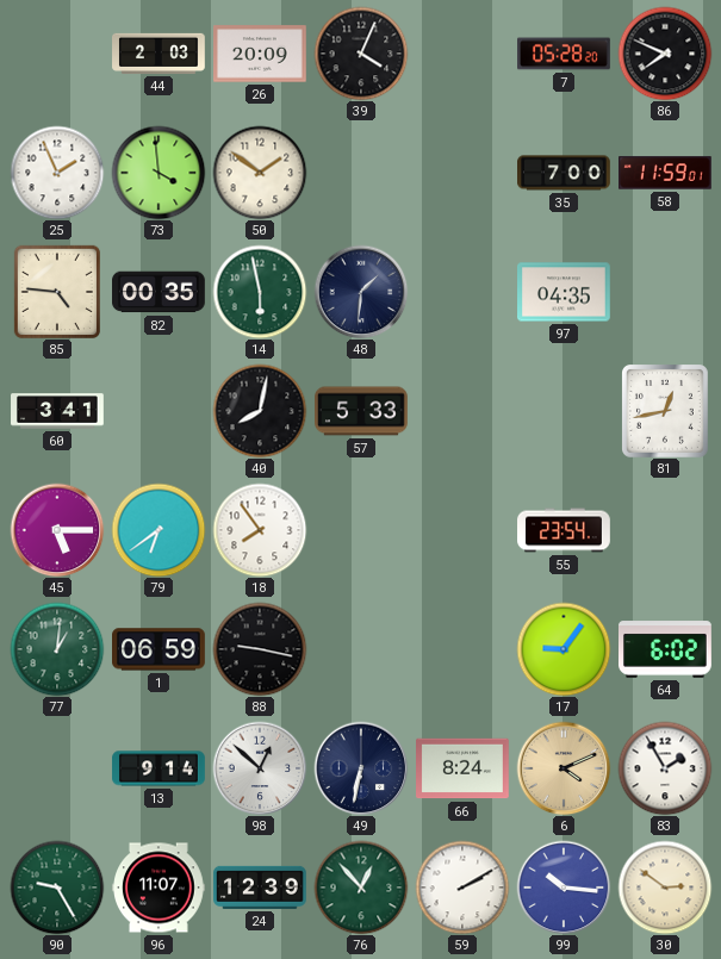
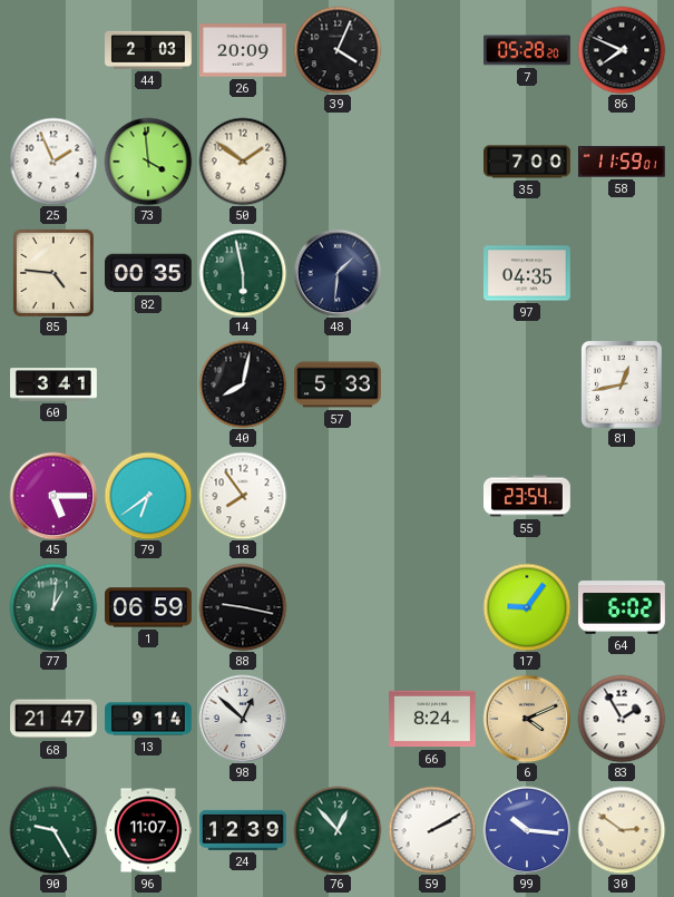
68: none -> 21:47 (53, 719)
49: 6:32 -> none (361, 768)
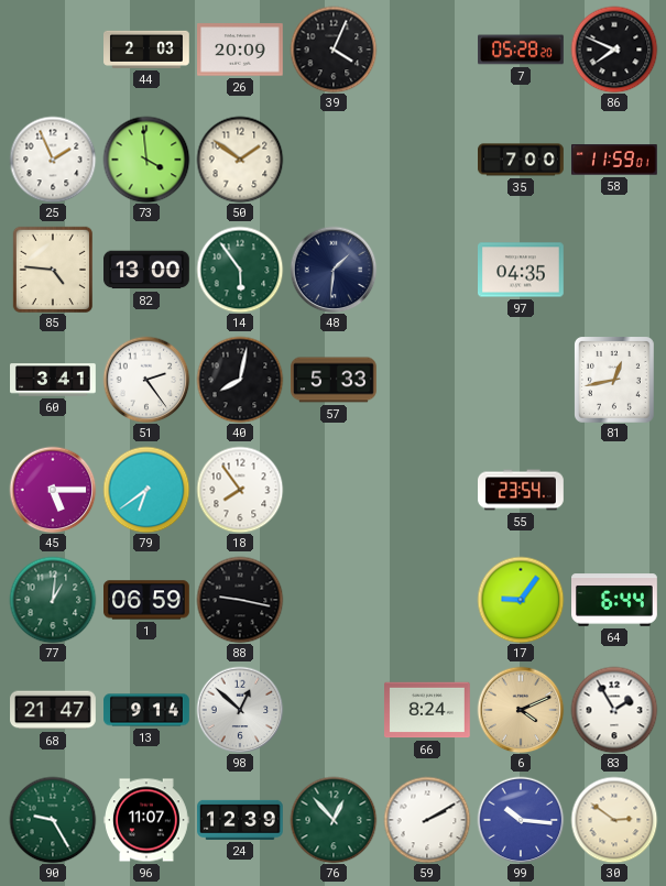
82: 00:35 -> 13:00 (148, 270)
14: 5:58 -> 5:54 (240, 270)
51: none -> 2:24 (146, 380)
64: 6:02 -> 6:44 (615, 600)
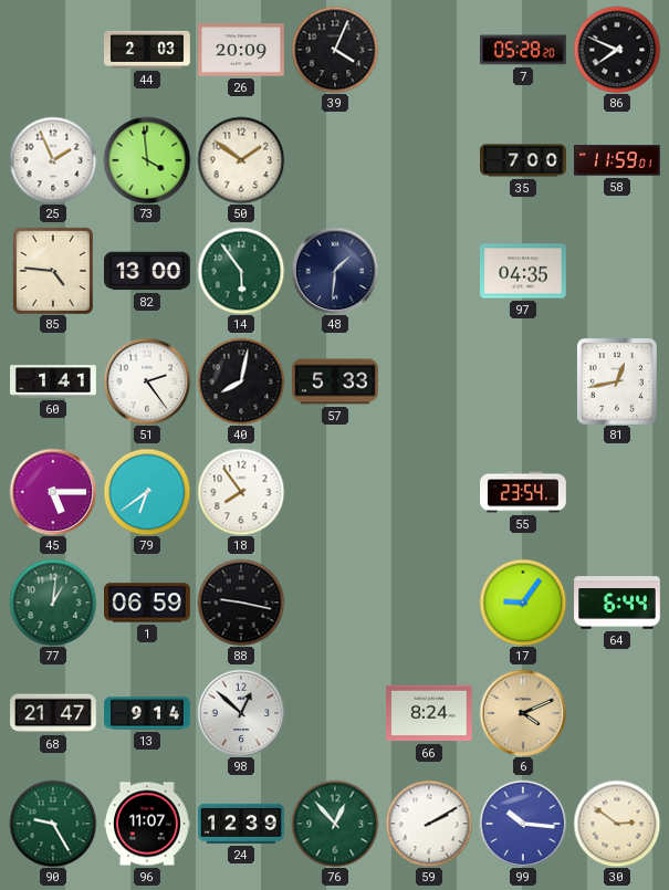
60: 3:41 -> 1:41 (53, 381)
83: 1:55 -> none (614, 710)
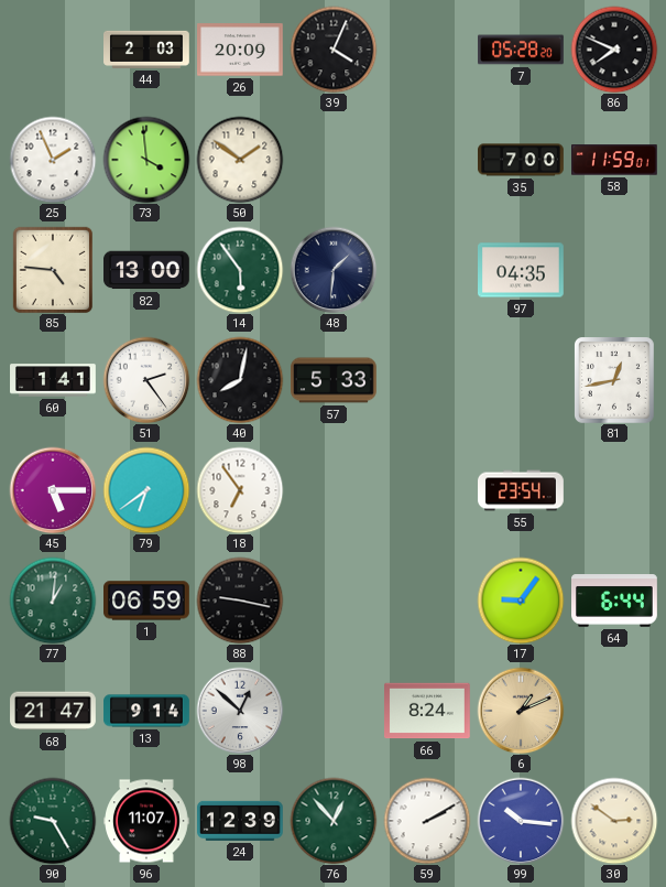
18: 7:54 -> 6:54 (240, 490)
6: 4:11 -> 1:11 (521, 711)
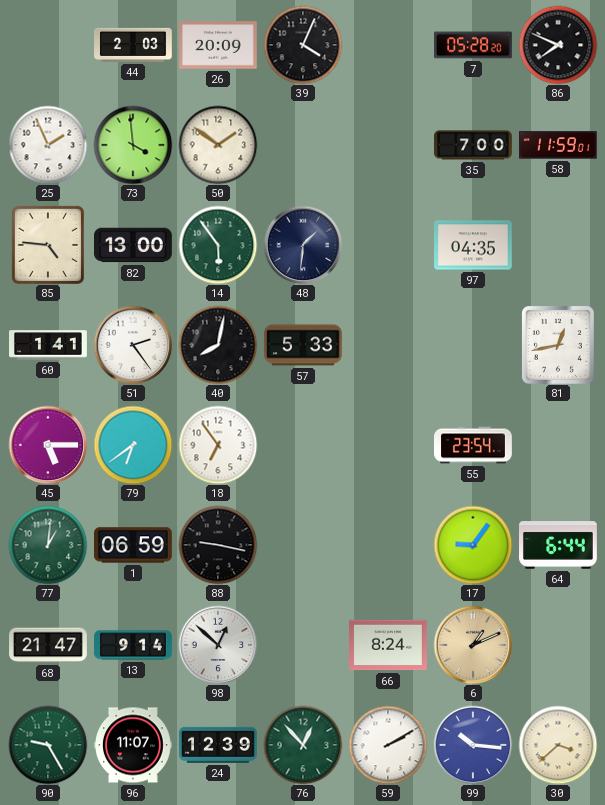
30: 2:51 -> 3:38 (558, 745)
